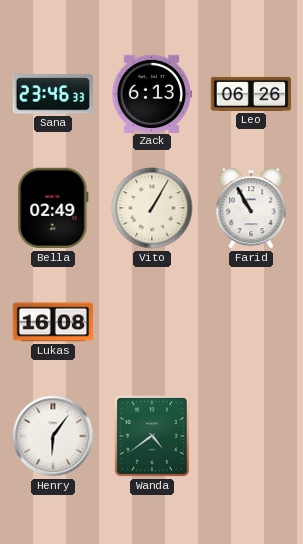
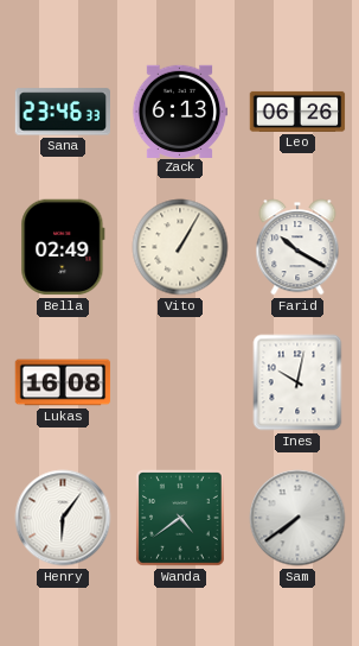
Farid: 10:55 -> 10:20 (297, 247)
Ines: none -> 10:02 (297, 382)
Sam: none -> 7:39 (297, 518)
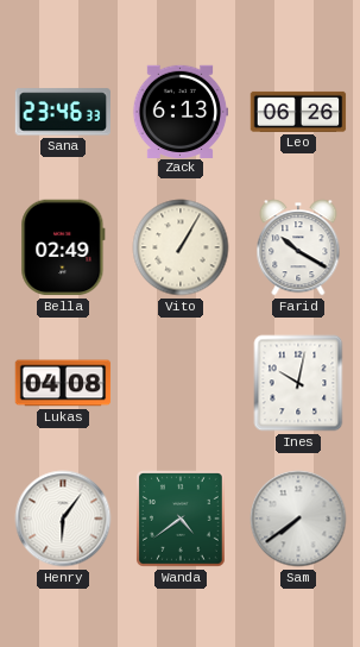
Lukas: 16:08 -> 04:08 (63, 383)
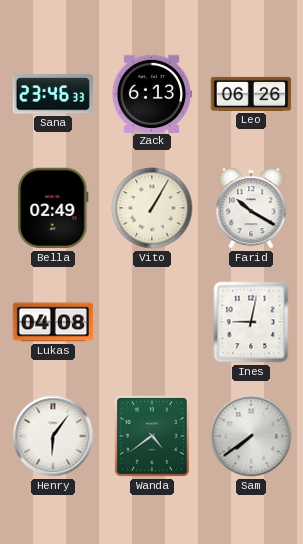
Ines: 10:02 -> 9:02 (251, 322)
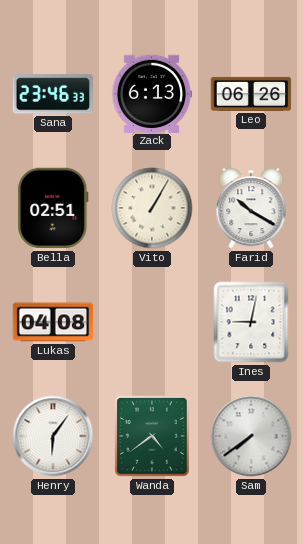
Bella: 02:49 -> 02:51 (53, 208)
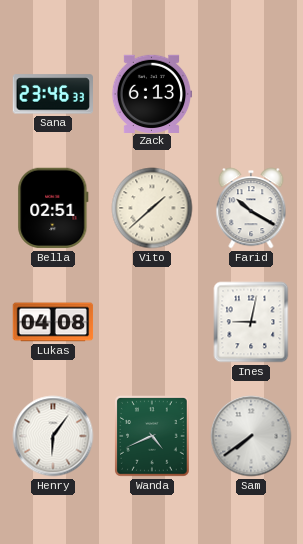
Leo: 06:26 -> none (251, 94)
Vito: 1:05 -> 1:38 (152, 208)
Wanda: 4:39 -> 4:41 (153, 437)
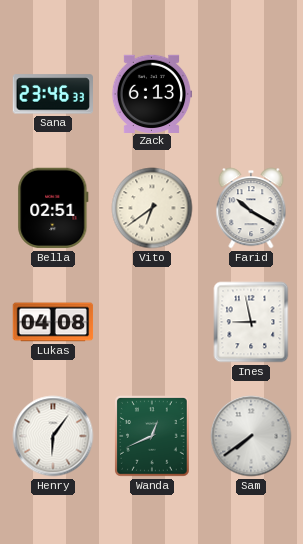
Vito: 1:38 -> 6:39 (152, 208)
Ines: 9:02 -> 8:58 (251, 322)
Wanda: 4:41 -> 12:41 (153, 437)
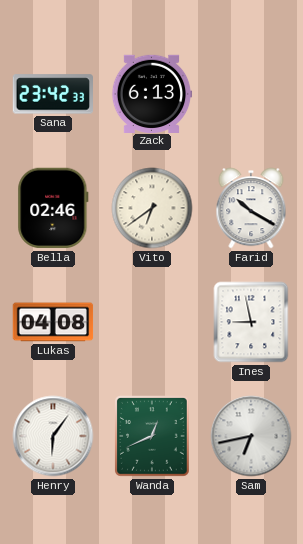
Sana: 23:46 -> 23:42 (53, 94)
Bella: 02:51 -> 02:46 (53, 208)
Sam: 7:39 -> 6:43 (251, 436)
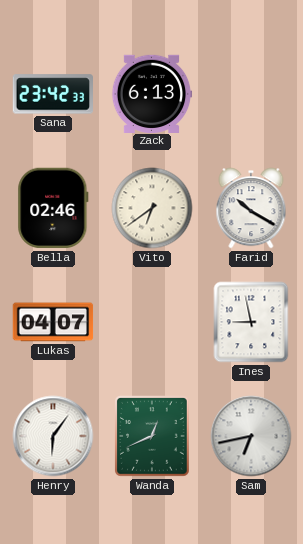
Lukas: 04:08 -> 04:07 (53, 322)
